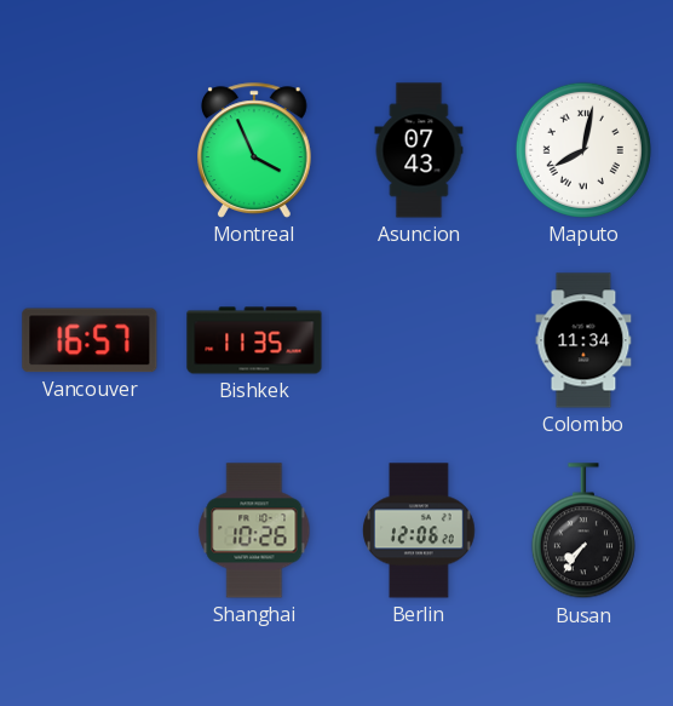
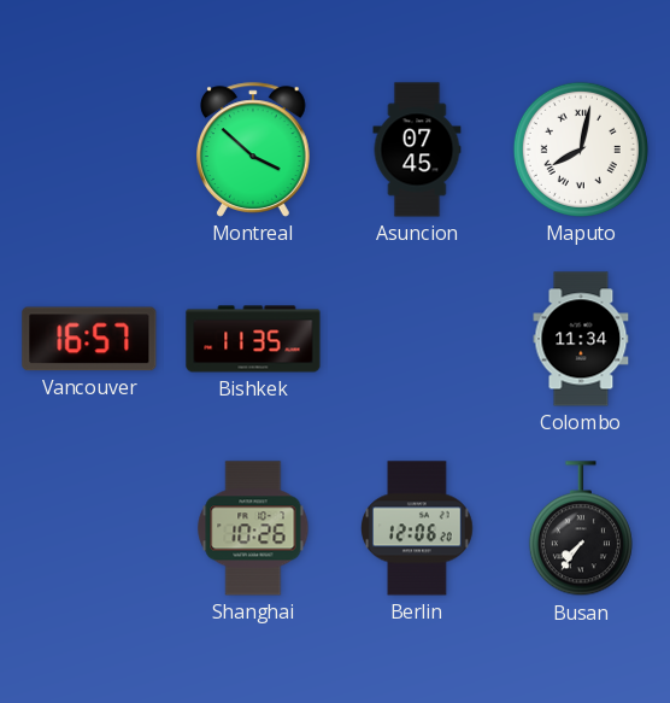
Montreal: 3:56 -> 3:52 (254, 150)
Asuncion: 07:43 -> 07:45 (417, 150)
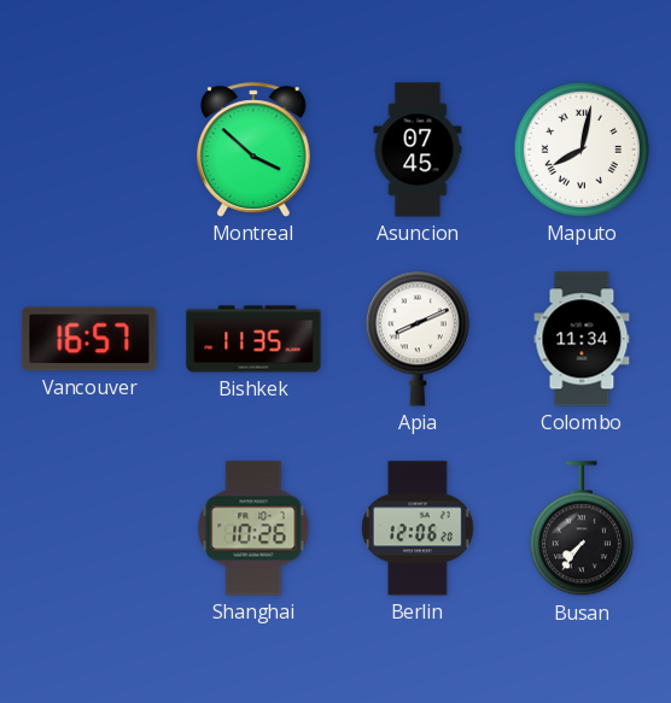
Apia: none -> 8:11 (418, 339)
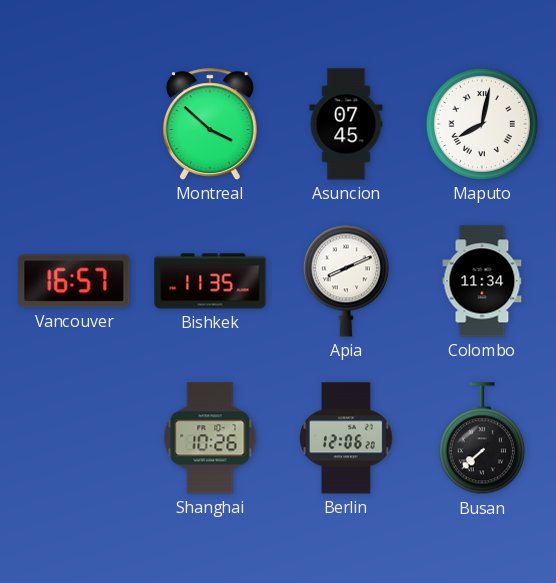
Busan: 7:36 -> 7:38 (482, 439)
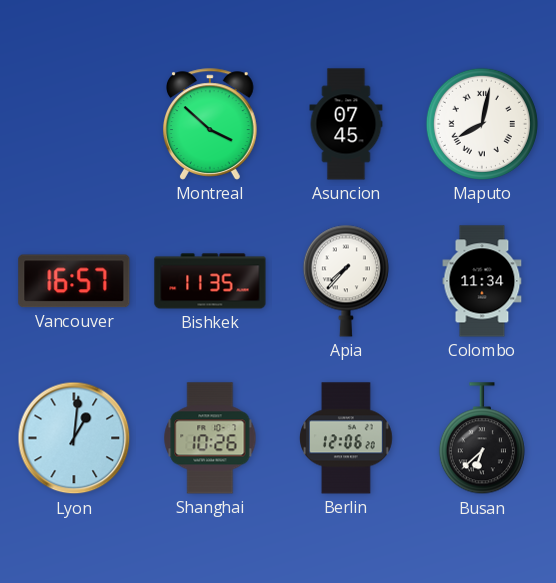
Apia: 8:11 -> 7:37 (346, 281)
Lyon: none -> 1:01 (74, 438)
Busan: 7:38 -> 6:38 (482, 439)
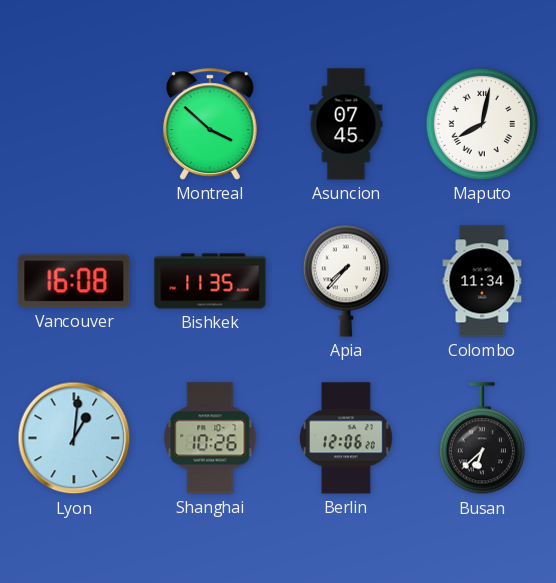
Vancouver: 16:57 -> 16:08 (74, 281)
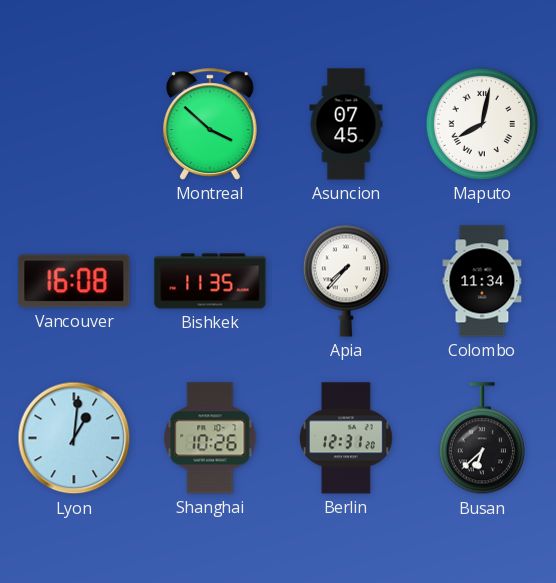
Berlin: 12:06 -> 12:31 (347, 438)
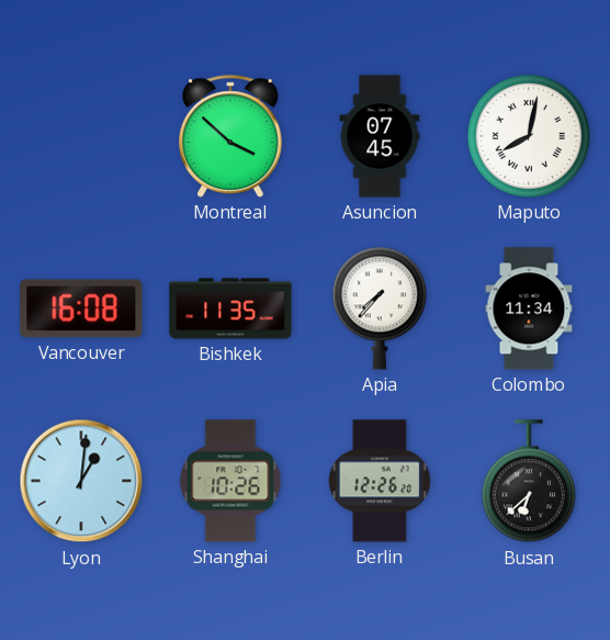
Berlin: 12:31 -> 12:26 (381, 481)
